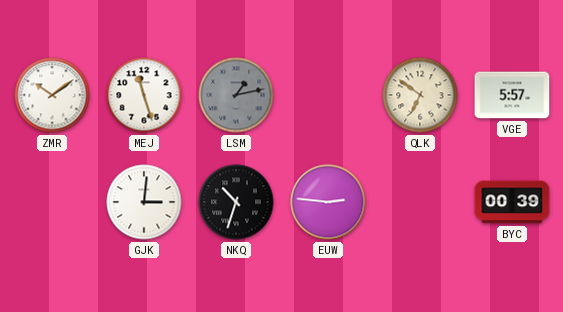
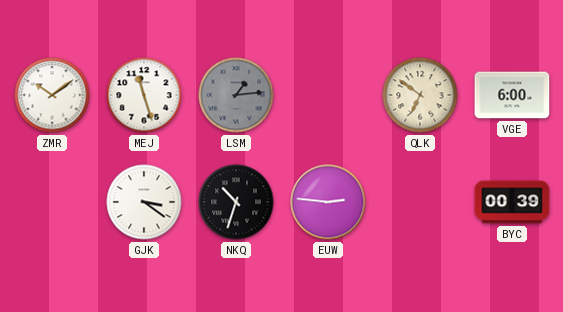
LSM: 1:13 -> 1:14 (236, 95)
VGE: 5:57 -> 6:00 (512, 95)
GJK: 3:01 -> 3:21 (144, 202)
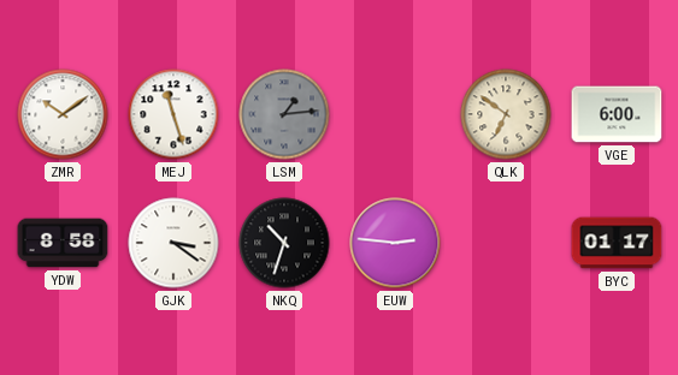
YDW: none -> 8:58 (63, 243)
BYC: 00:39 -> 01:17 (617, 243)
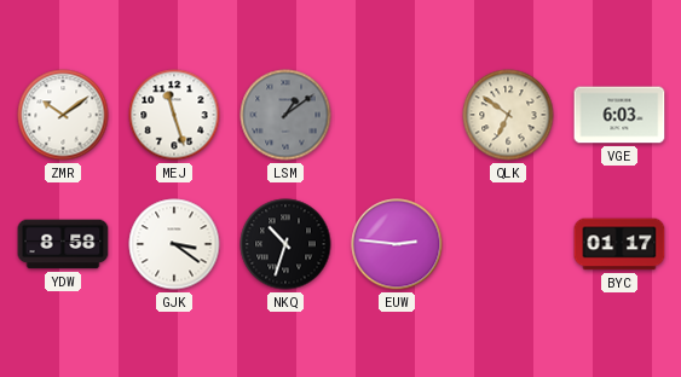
LSM: 1:14 -> 1:09 (285, 115)
VGE: 6:00 -> 6:03 (619, 115)
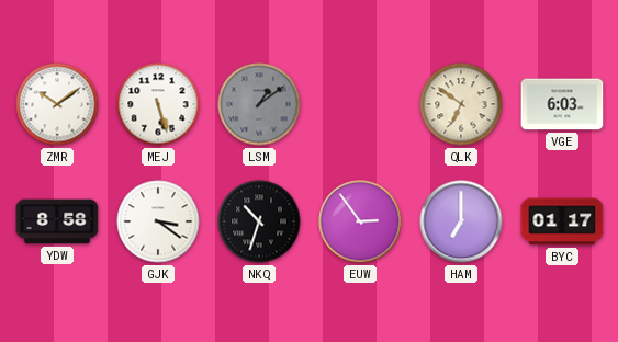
MEJ: 11:27 -> 5:27 (158, 104)
EUW: 2:46 -> 2:54 (360, 221)
HAM: none -> 7:00 (461, 221)
